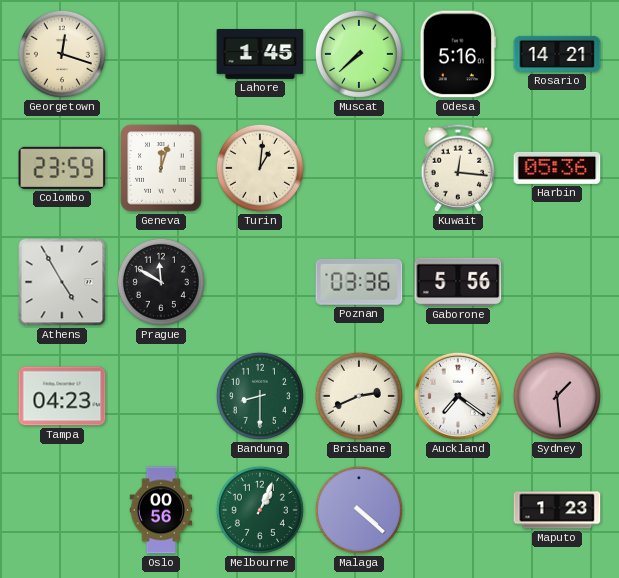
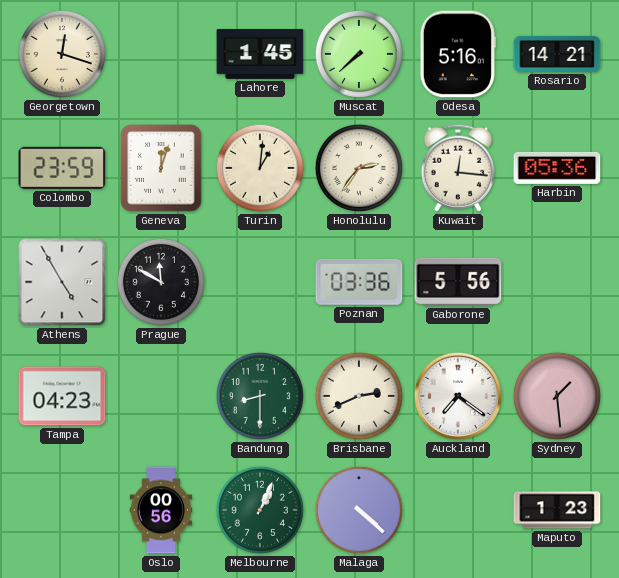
Honolulu: none -> 2:36 (359, 168)
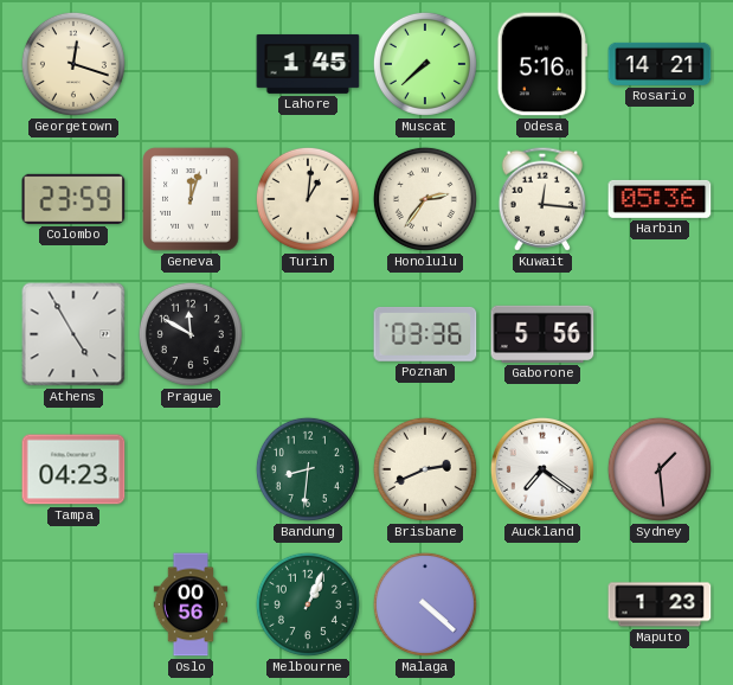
Bandung: 8:30 -> 8:31 (308, 469)
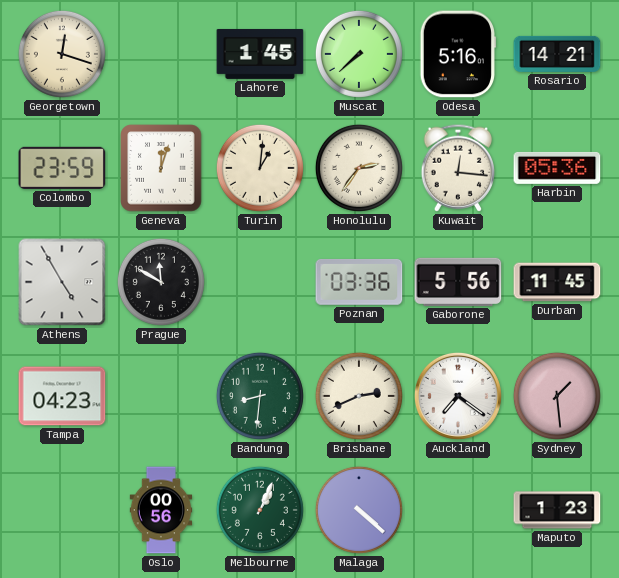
Durban: none -> 11:45 (557, 282)
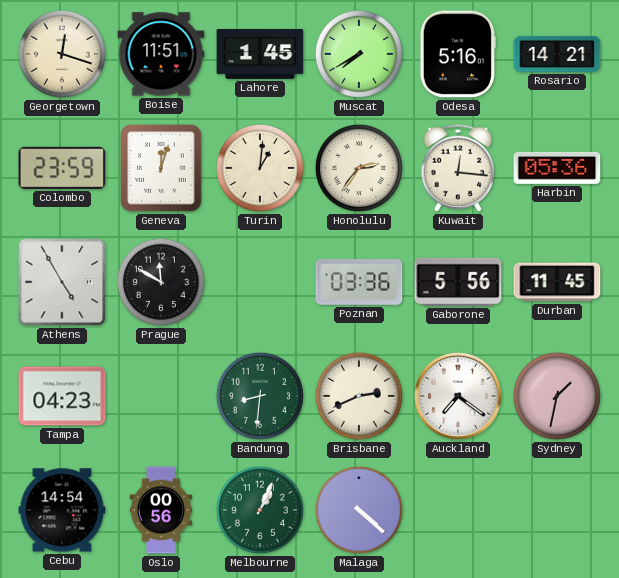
Boise: none -> 11:51 (161, 54)
Muscat: 7:38 -> 7:40 (359, 54)
Sydney: 1:29 -> 1:32 (557, 396)
Cebu: none -> 14:54 (62, 510)
Maputo: 1:23 -> none (557, 510)
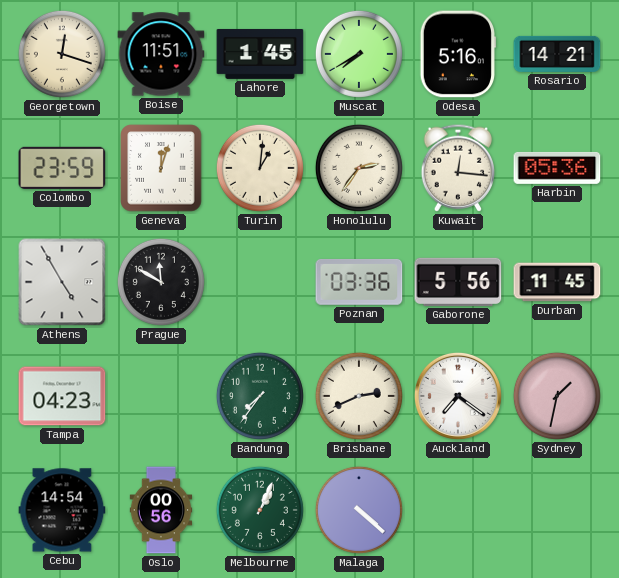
Bandung: 8:31 -> 7:36 (260, 396)
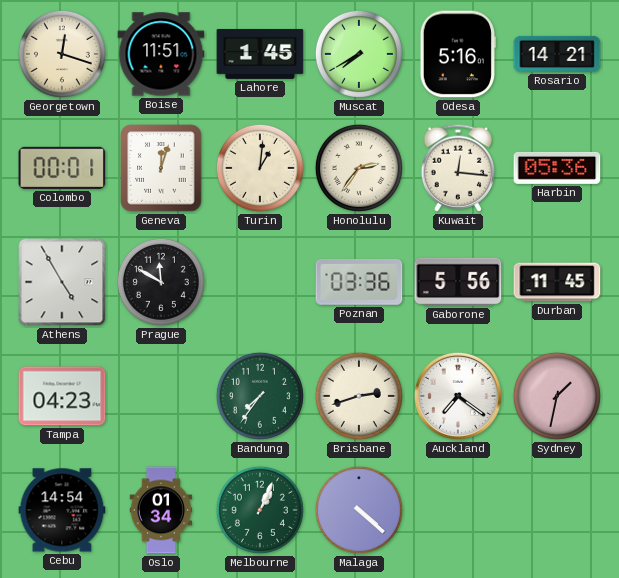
Colombo: 23:59 -> 00:01 (62, 168)
Brisbane: 2:41 -> 2:42 (359, 396)
Oslo: 00:56 -> 01:34 (161, 510)
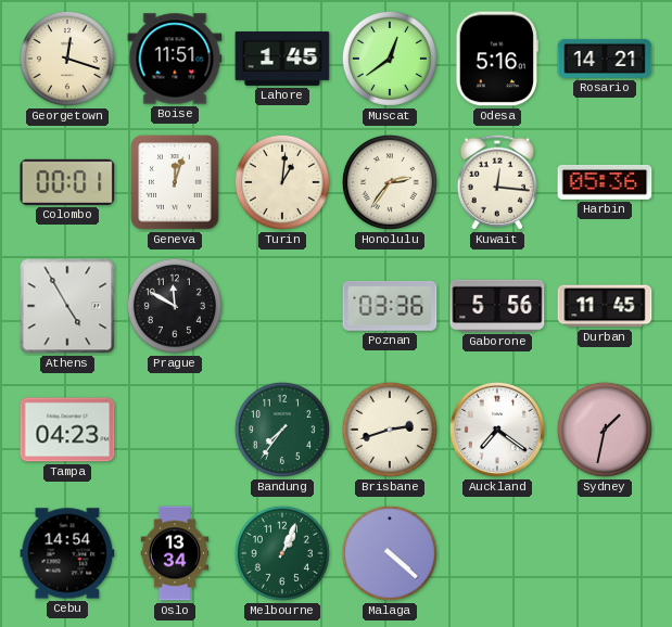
Muscat: 7:40 -> 12:39 (390, 59)
Oslo: 01:34 -> 13:34 (175, 553)
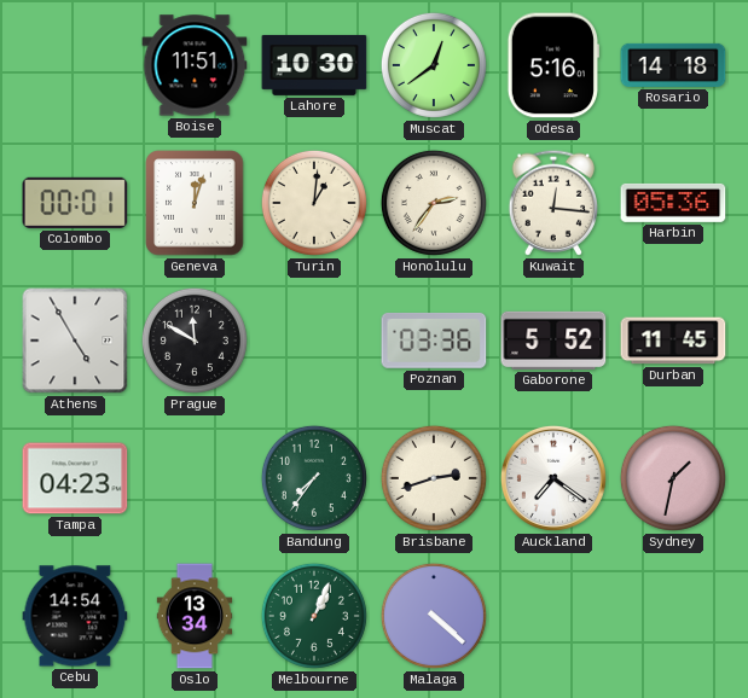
Georgetown: 12:18 -> none (67, 59)
Lahore: 1:45 -> 10:30 (314, 65)
Rosario: 14:21 -> 14:18 (673, 65)
Gaborone: 5:56 -> 5:52 (553, 341)
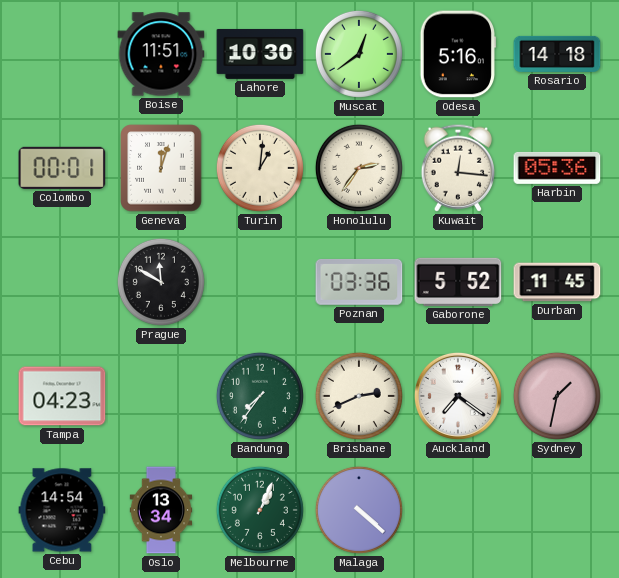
Athens: 4:55 -> none (75, 341)
Brisbane: 2:42 -> 2:41 (359, 396)
